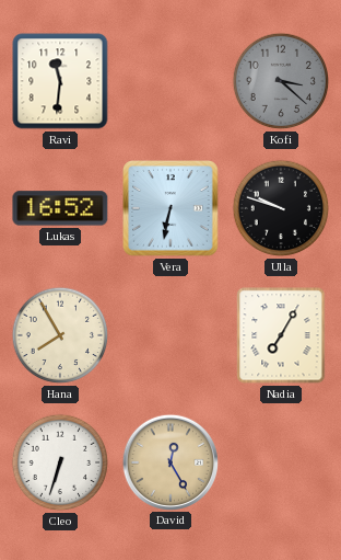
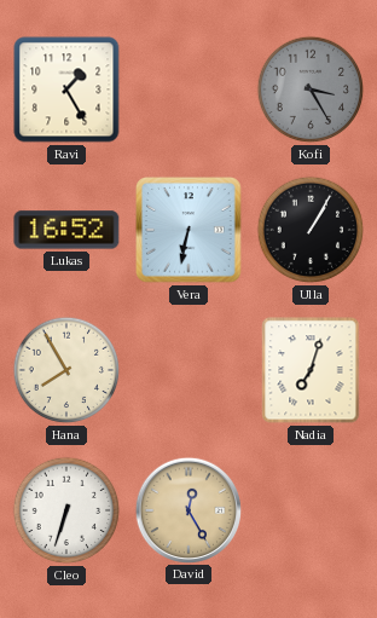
Ravi: 11:31 -> 1:25 (66, 89)
Kofi: 3:22 -> 3:25 (311, 89)
Ulla: 9:48 -> 1:05 (311, 230)
Nadia: 7:05 -> 7:03 (311, 370)
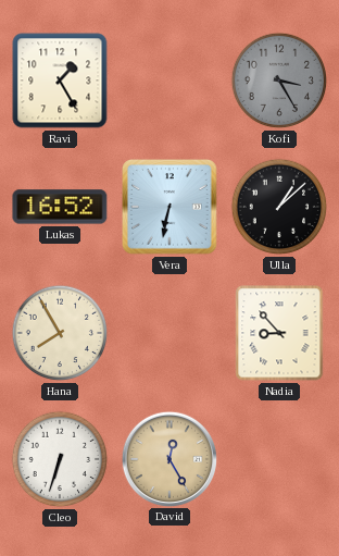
Ulla: 1:05 -> 1:08 (279, 207)
Nadia: 7:03 -> 8:53 (279, 333)
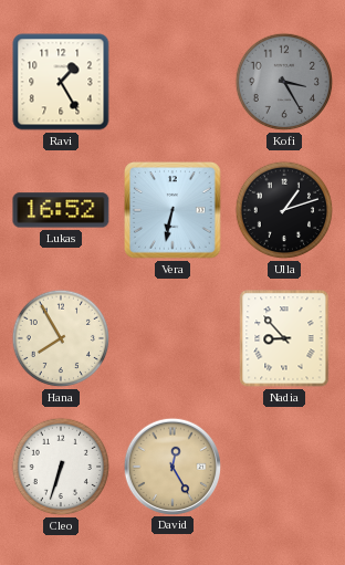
Ulla: 1:08 -> 1:12 (284, 210)
